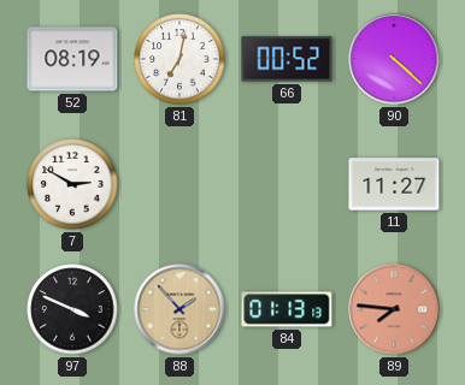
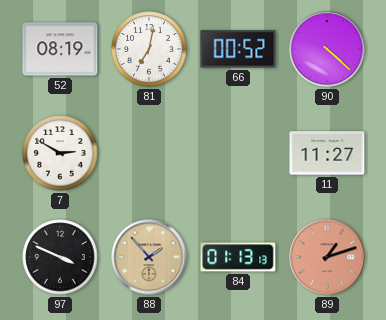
89: 7:46 -> 1:12 (327, 257)
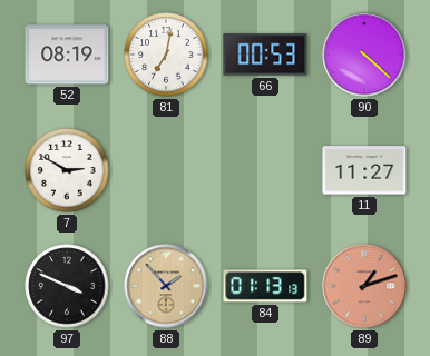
66: 00:52 -> 00:53 (265, 55)
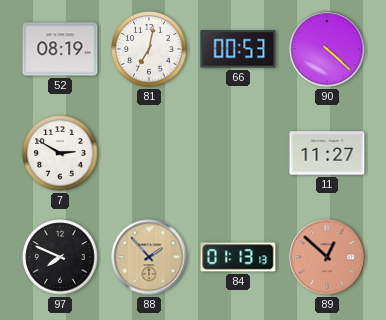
97: 3:49 -> 7:49 (60, 257)
89: 1:12 -> 12:52 (327, 257)
